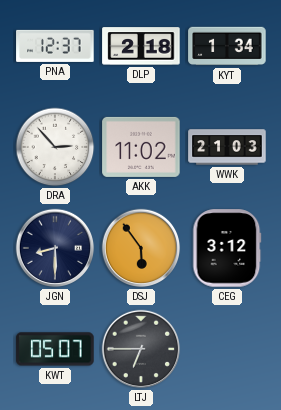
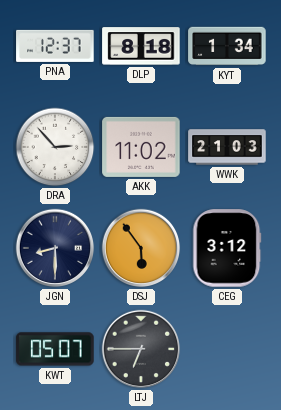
DLP: 2:18 -> 8:18 (141, 46)
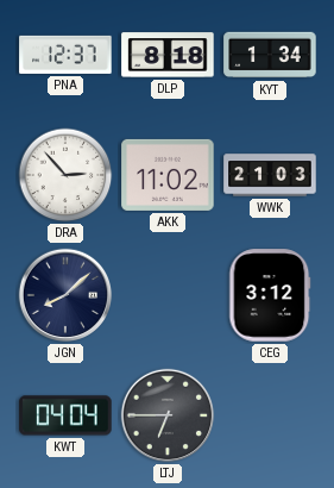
JGN: 8:30 -> 8:08 (65, 295)
DSJ: 5:54 -> none (141, 248)
KWT: 05:07 -> 04:04 (65, 415)
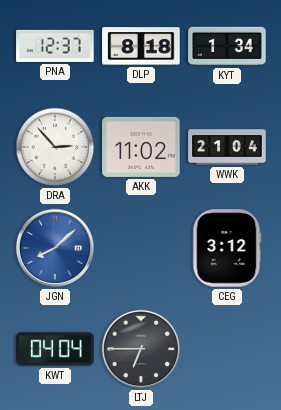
WWK: 21:03 -> 21:04 (227, 147)
JGN dial: navy -> blue (55, 248)
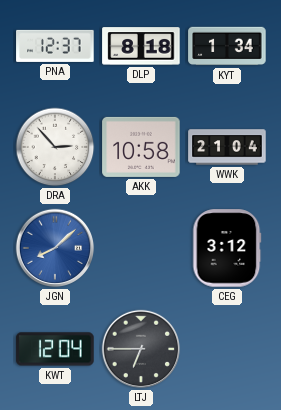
AKK: 11:02 -> 10:58 (141, 147)
KWT: 04:04 -> 12:04 (55, 349)
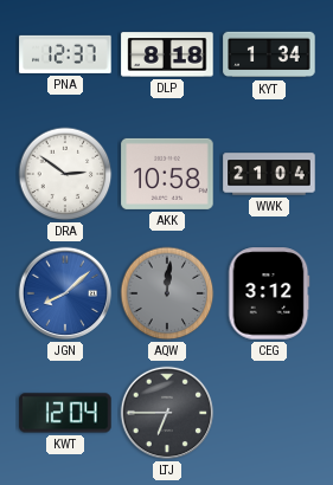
DRA: 2:53 -> 2:51 (65, 174)
AQW: none -> 12:01 (167, 293)
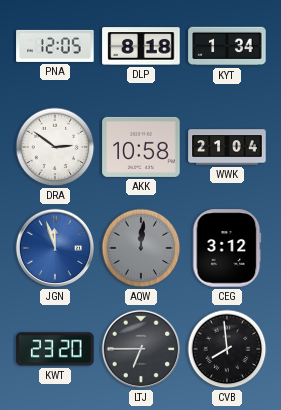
PNA: 12:37 -> 12:05 (55, 46)
JGN: 8:08 -> 11:57 (55, 248)
KWT: 12:04 -> 23:20 (55, 349)
CVB: none -> 7:59 (227, 349)
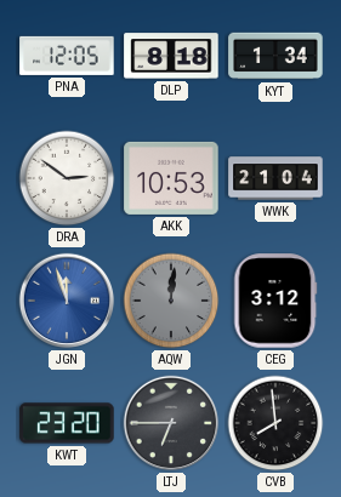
AKK: 10:58 -> 10:53 (171, 178)
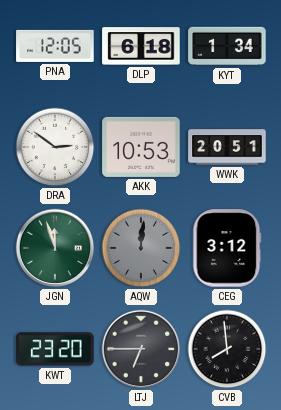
DLP: 8:18 -> 6:18 (141, 46)
WWK: 21:04 -> 20:51 (227, 147)
JGN dial: blue -> green (55, 248)
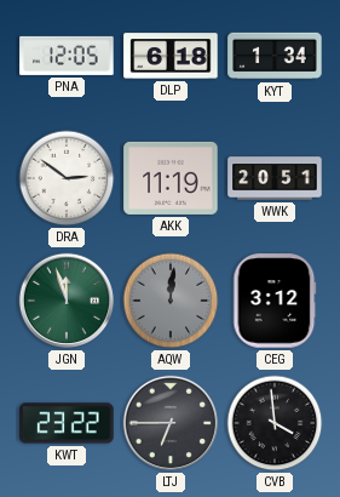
AKK: 10:53 -> 11:19 (171, 178)
KWT: 23:20 -> 23:22 (67, 423)
CVB: 7:59 -> 3:59 (275, 423)
